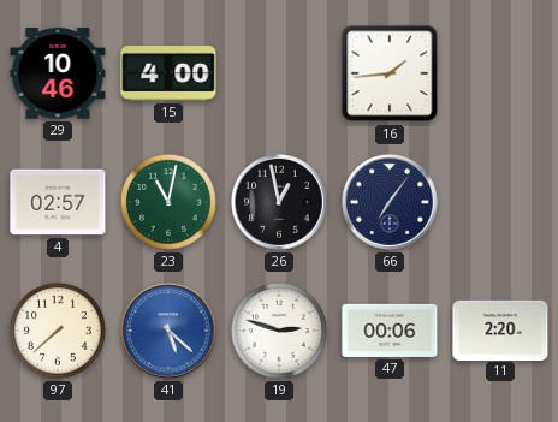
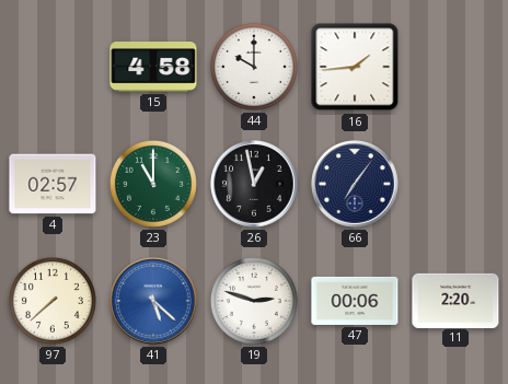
29: 10:46 -> none (58, 73)
15: 4:00 -> 4:58 (153, 68)
44: none -> 10:00 (254, 67)
23: 11:02 -> 11:00 (153, 184)
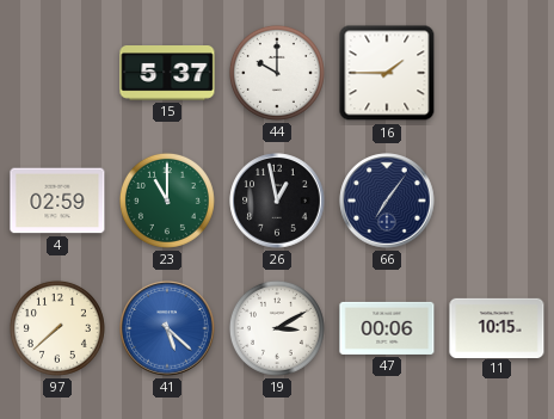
15: 4:58 -> 5:37 (167, 74)
16: 1:44 -> 1:45 (387, 73)
4: 02:57 -> 02:59 (57, 201)
19: 2:48 -> 3:10 (277, 328)
11: 2:20 -> 10:15 (497, 327)
